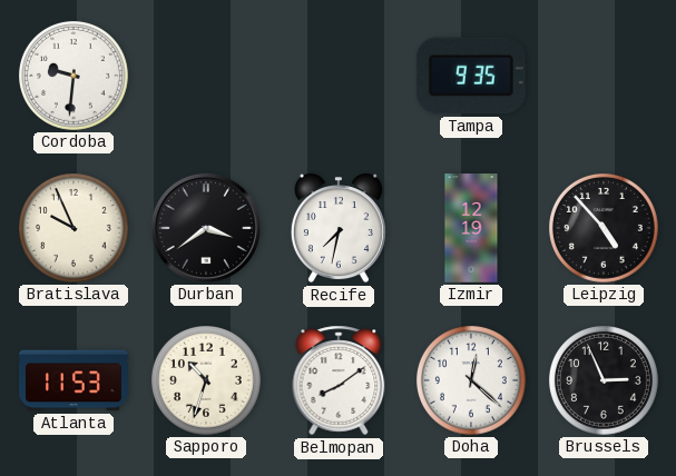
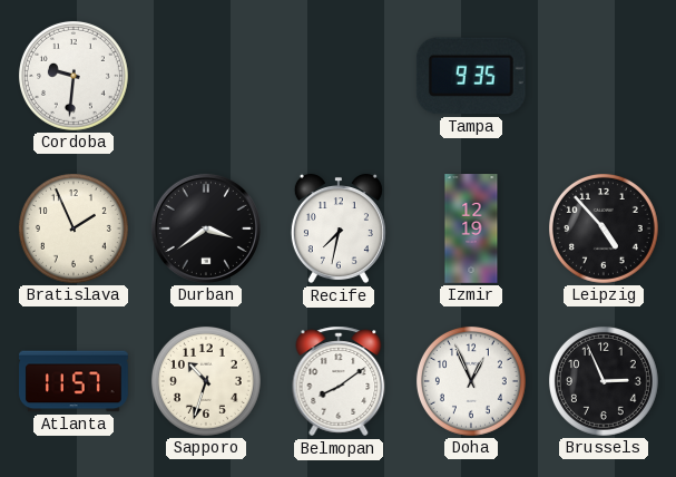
Bratislava: 9:56 -> 1:56 (74, 228)
Atlanta: 11:53 -> 11:57 (75, 381)
Doha: 12:22 -> 12:56 (471, 381)
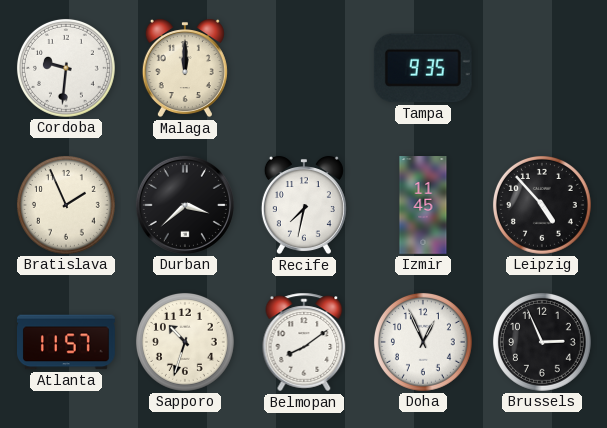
Malaga: none -> 12:00 (185, 68)
Durban: 3:39 -> 3:38 (185, 205)
Izmir: 12:19 -> 11:45 (423, 205)
